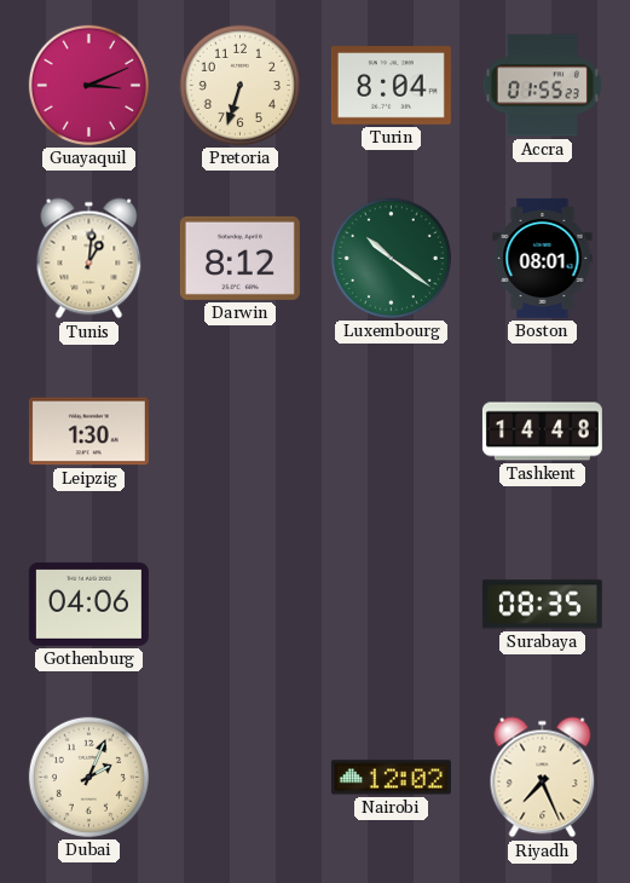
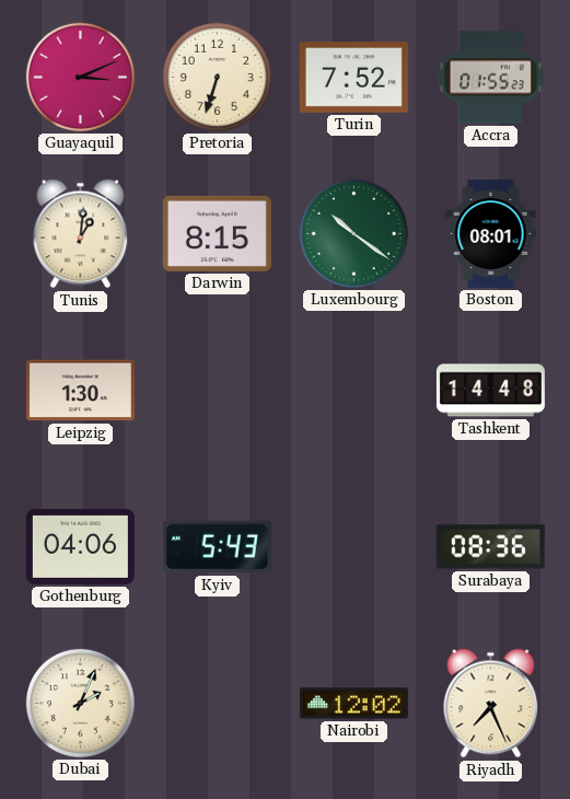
Turin: 8:04 -> 7:52 (353, 78)
Darwin: 8:12 -> 8:15 (217, 233)
Kyiv: none -> 5:43 (217, 547)
Surabaya: 08:35 -> 08:36 (490, 547)
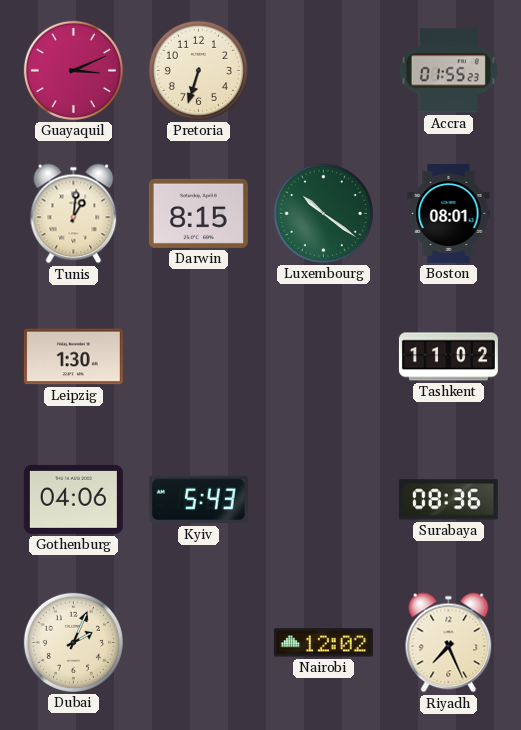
Turin: 7:52 -> none (353, 78)
Tashkent: 14:48 -> 11:02 (448, 357)
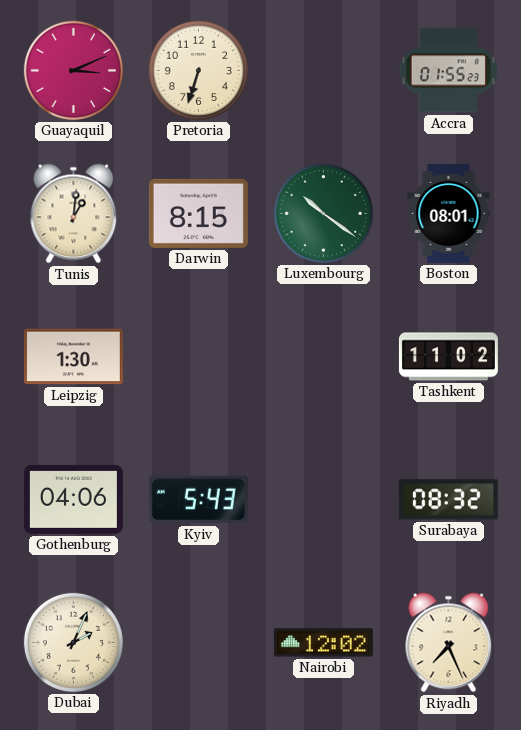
Surabaya: 08:36 -> 08:32 (448, 500)
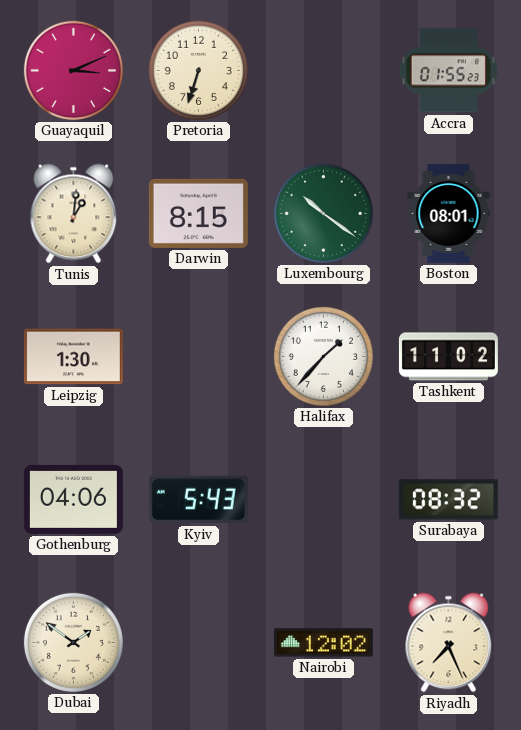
Halifax: none -> 1:37 (323, 356)
Dubai: 2:04 -> 1:51 (73, 642)
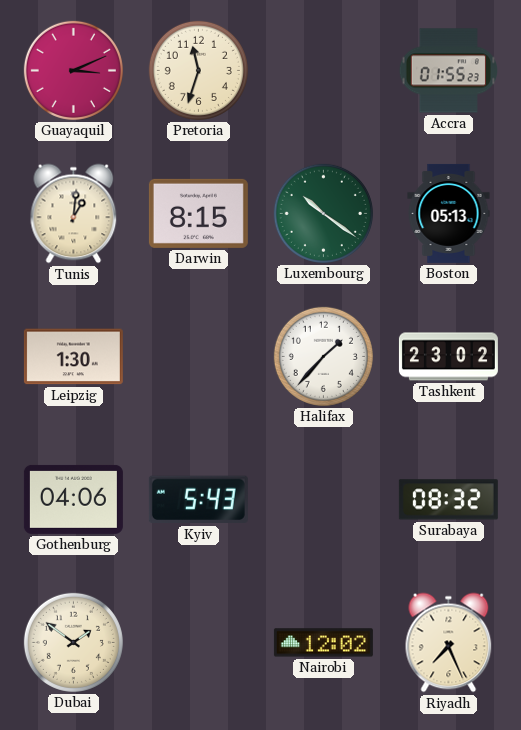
Pretoria: 6:33 -> 11:33 (198, 70)
Boston: 08:01 -> 05:13 (449, 213)
Tashkent: 11:02 -> 23:02 (448, 357)
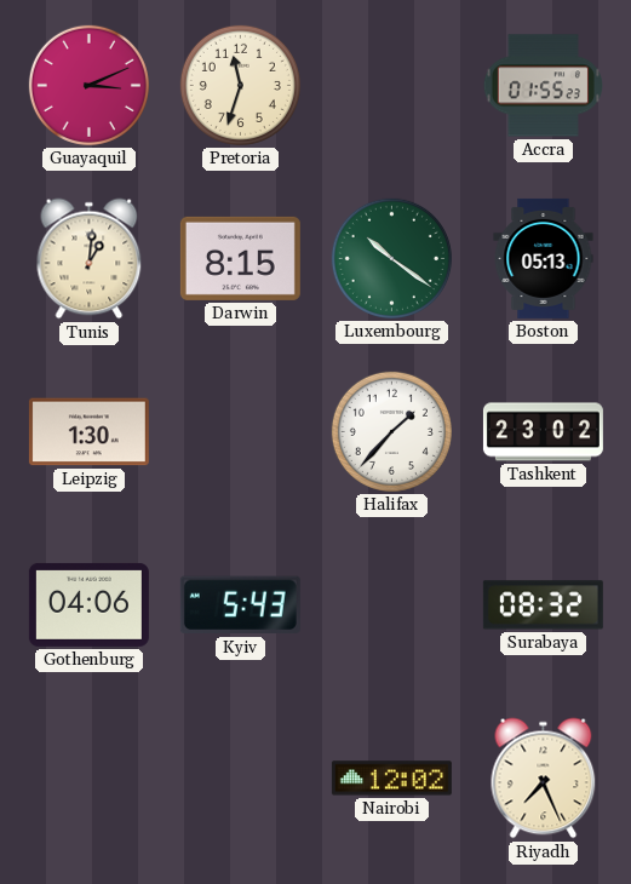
Dubai: 1:51 -> none (73, 642)
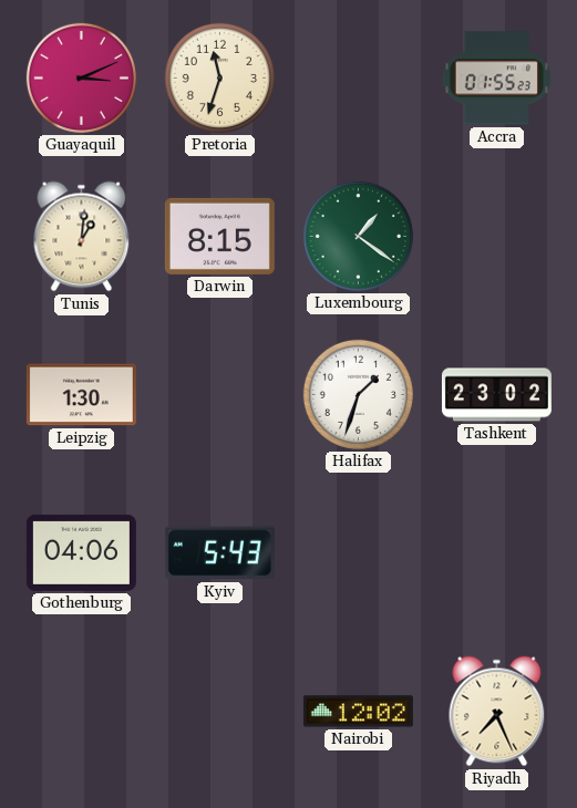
Luxembourg: 10:21 -> 1:21 (358, 236)
Boston: 05:13 -> none (544, 258)
Halifax: 1:37 -> 1:33 (358, 394)
Surabaya: 08:32 -> none (543, 605)
